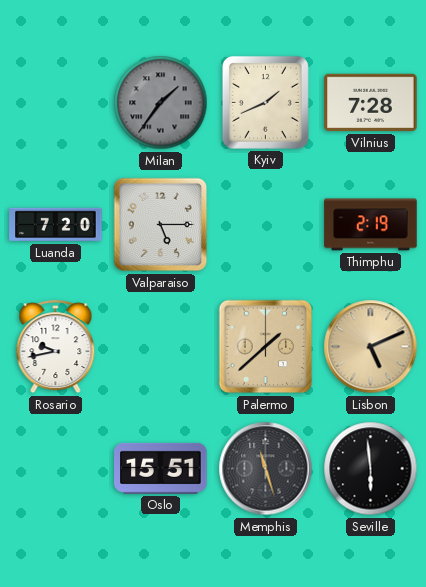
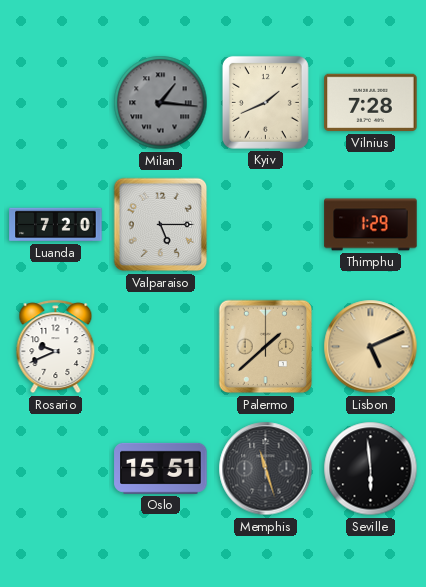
Milan: 1:36 -> 1:16 (161, 103)
Thimphu: 2:19 -> 1:29 (371, 225)
Rosario: 9:43 -> 9:41 (56, 347)
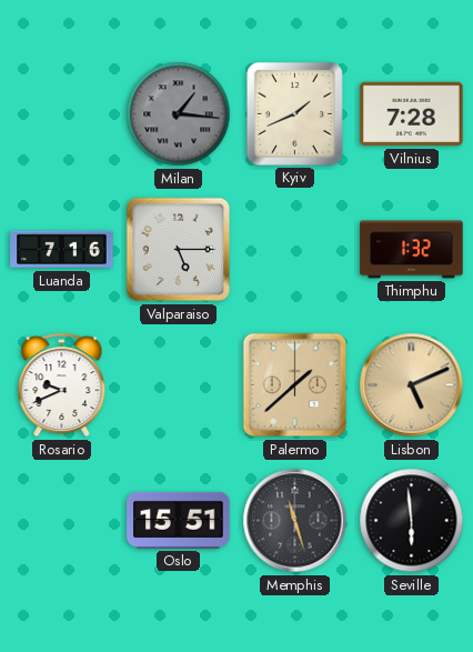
Luanda: 7:20 -> 7:16 (62, 250)
Thimphu: 1:29 -> 1:32 (412, 250)
